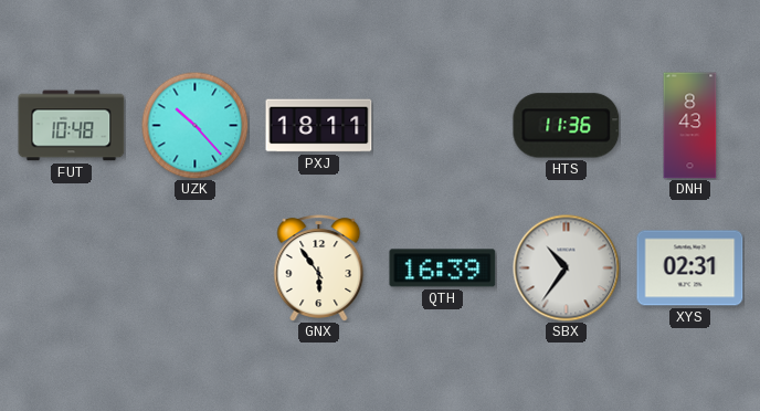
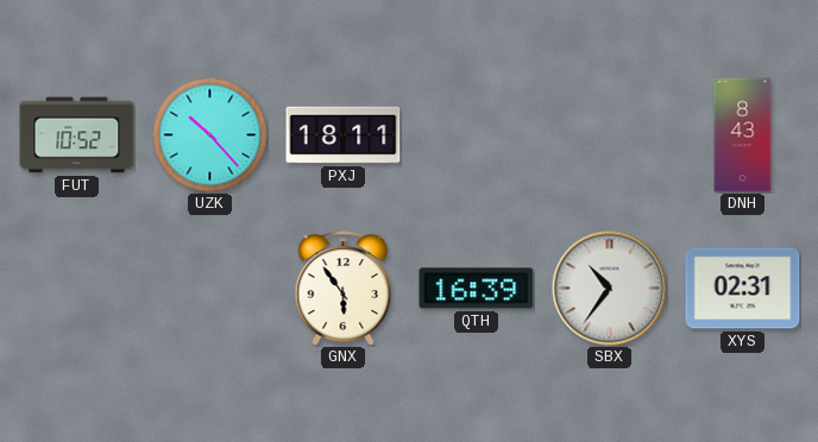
FUT: 10:48 -> 10:52 (77, 135)
HTS: 11:36 -> none (567, 126)
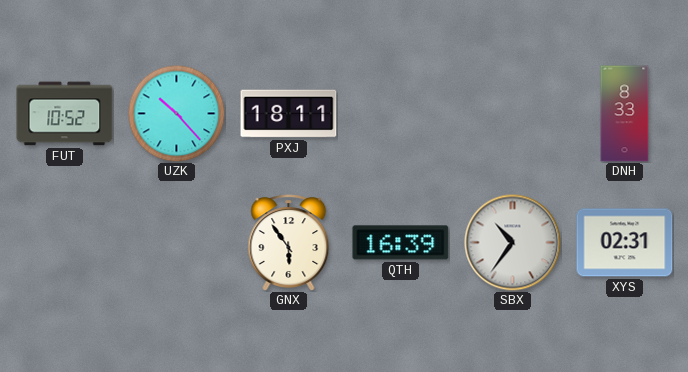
DNH: 8:43 -> 8:33 (625, 114)
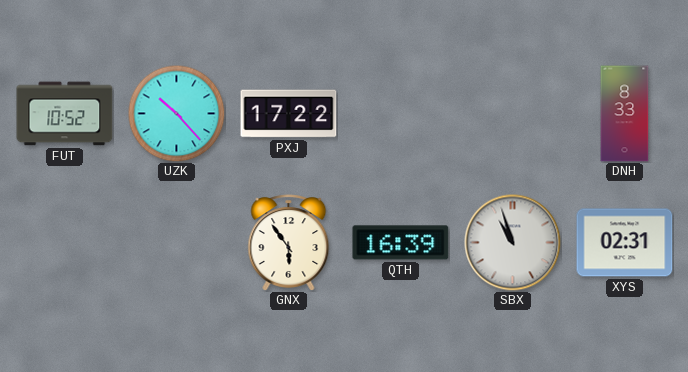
PXJ: 18:11 -> 17:22 (289, 114)
SBX: 10:36 -> 10:57 (513, 243)
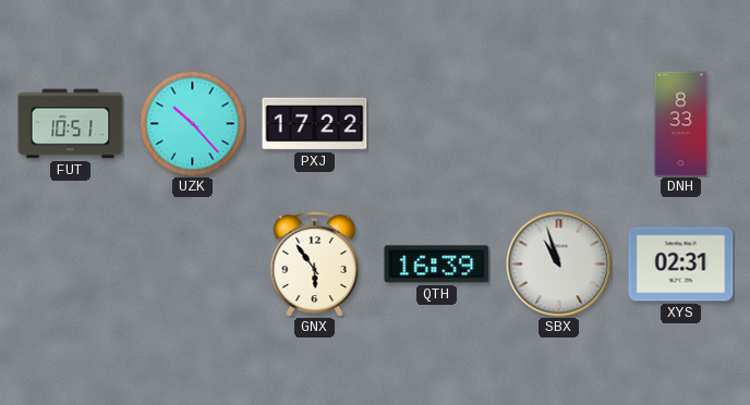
FUT: 10:52 -> 10:51 (71, 124)
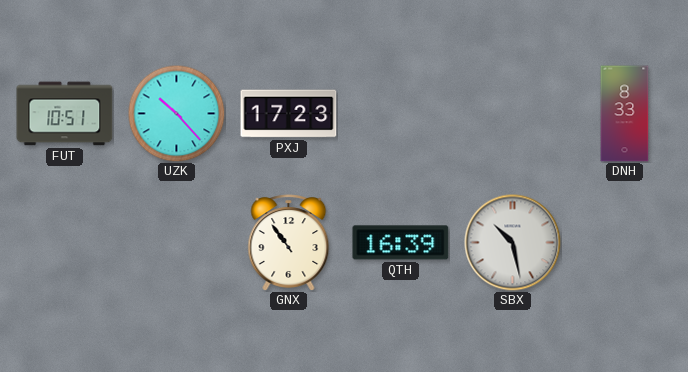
PXJ: 17:22 -> 17:23 (289, 114)
GNX: 5:54 -> 10:54 (289, 243)
SBX: 10:57 -> 10:28 (513, 243)
XYS: 02:31 -> none (681, 265)
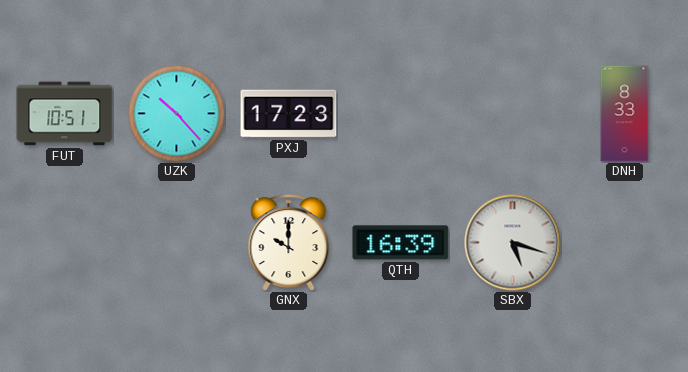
GNX: 10:54 -> 10:00 (289, 243)
SBX: 10:28 -> 5:18 (513, 243)
